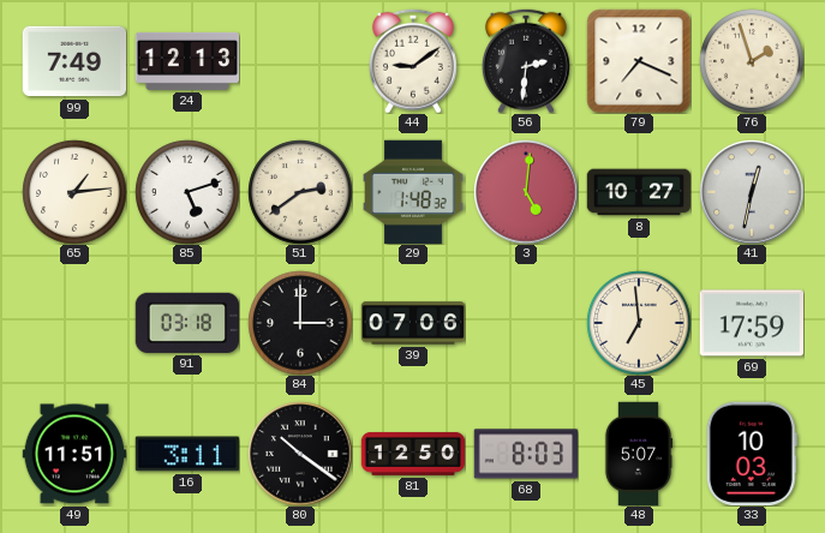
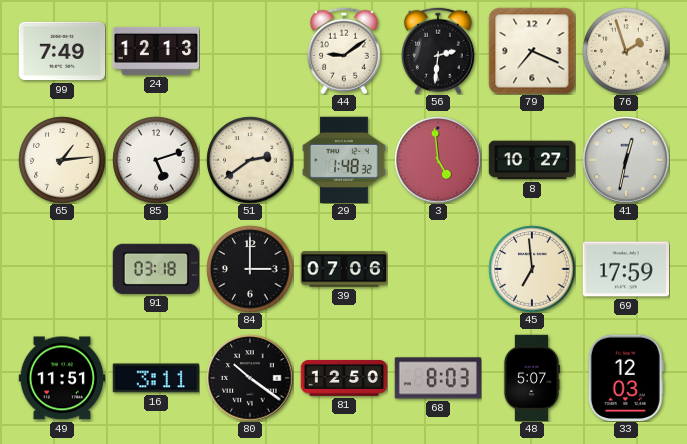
3: 5:01 -> 4:59 (438, 160)
33: 10:03 -> 12:03 (626, 377)
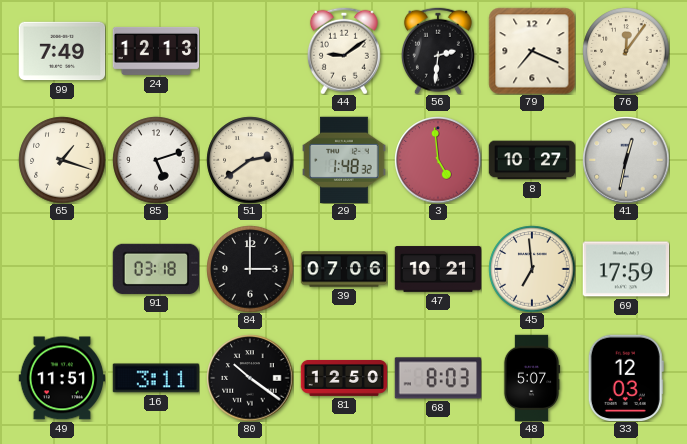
76: 1:57 -> 12:06 (626, 51)
65: 1:14 -> 1:18 (62, 160)
47: none -> 10:21 (438, 269)
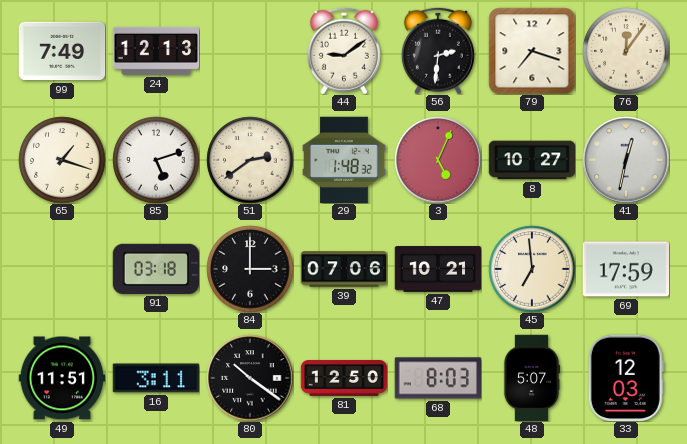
79: 7:19 -> 7:18 (532, 51)
3: 4:59 -> 5:04 (438, 160)
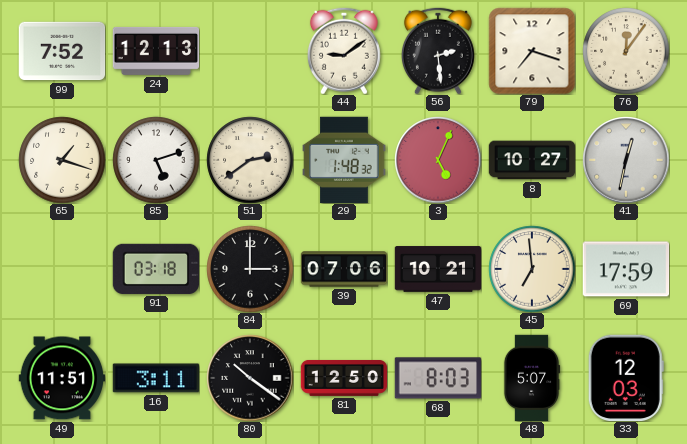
99: 7:49 -> 7:52 (62, 51)
56: 2:31 -> 2:29 (438, 51)
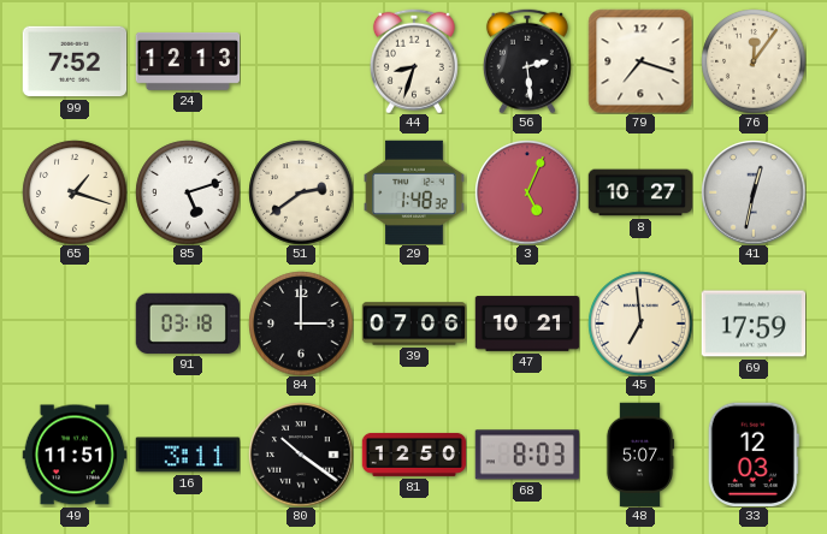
44: 9:09 -> 8:33 (414, 61)
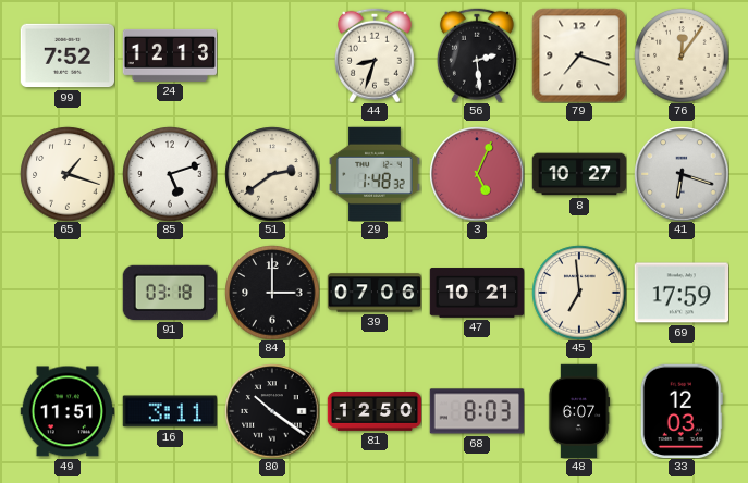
41: 12:32 -> 6:18 (682, 174)
48: 5:07 -> 6:07 (579, 411)
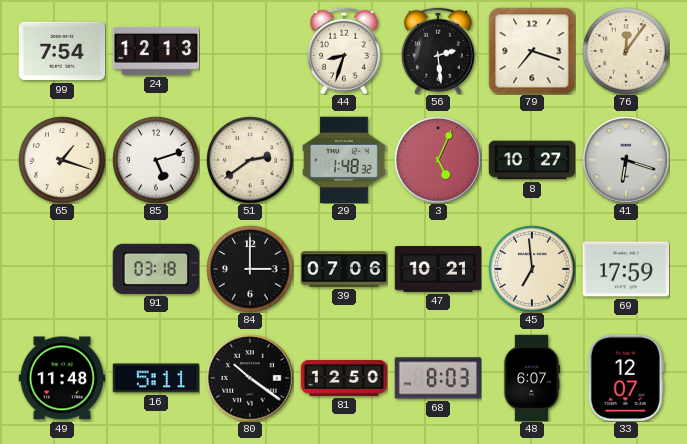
99: 7:52 -> 7:54 (62, 51)
49: 11:51 -> 11:48 (62, 378)
16: 3:11 -> 5:11 (156, 378)
33: 12:03 -> 12:07 (626, 377)
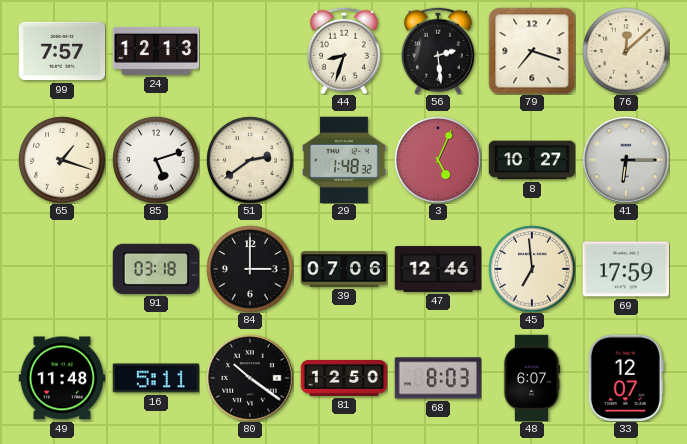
99: 7:54 -> 7:57 (62, 51)
76: 12:06 -> 12:08 (626, 51)
41: 6:18 -> 6:15 (626, 160)
47: 10:21 -> 12:46 (438, 269)
